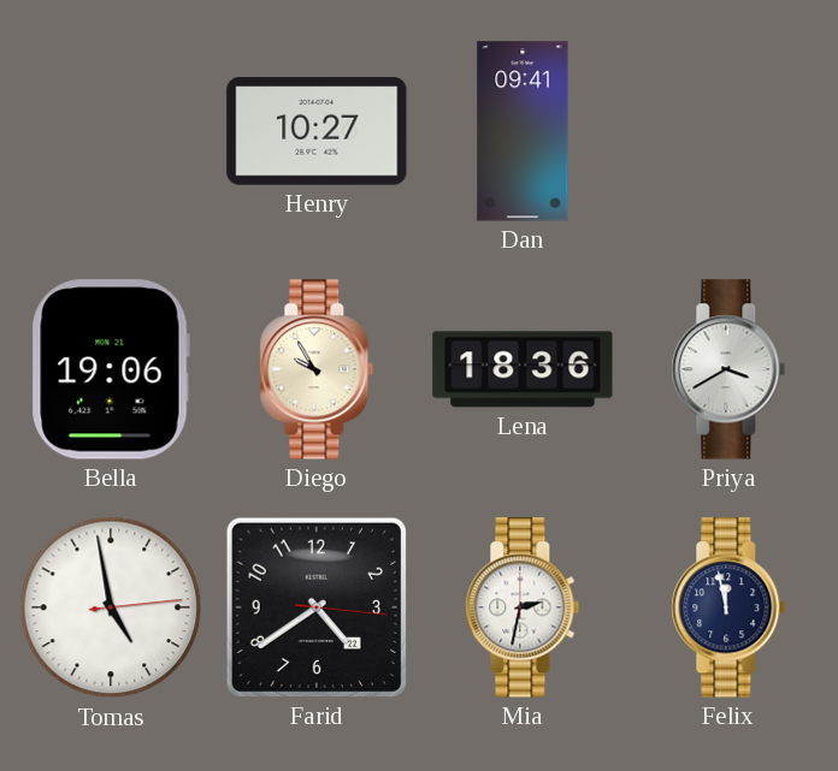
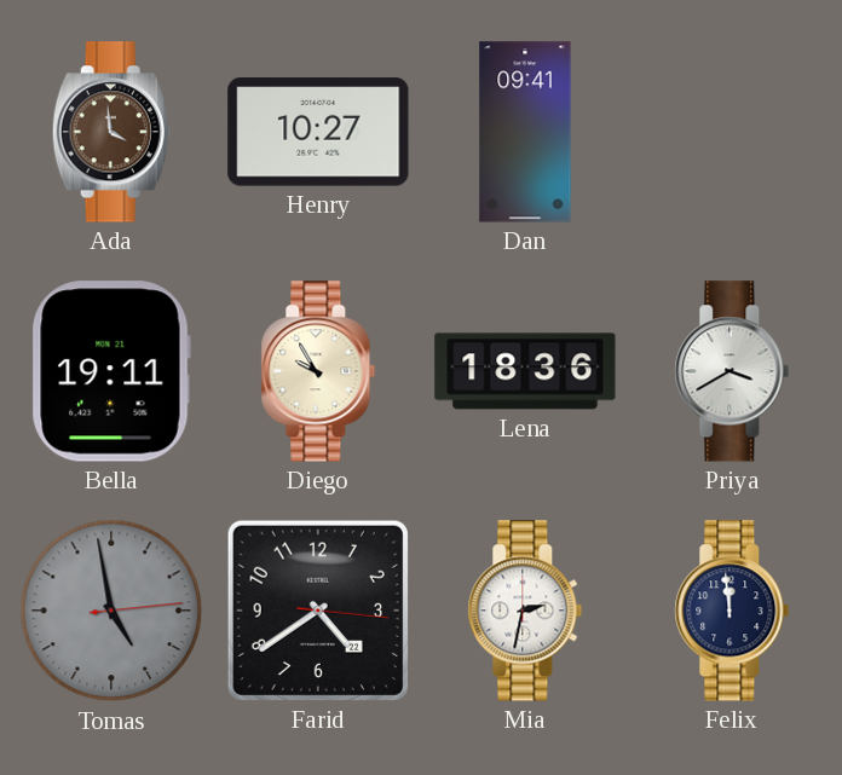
Ada: none -> 3:59 (111, 132)
Bella: 19:06 -> 19:11 (111, 371)
Tomas dial: white -> grey (111, 611)
Felix: 11:58 -> 11:59 (732, 611)
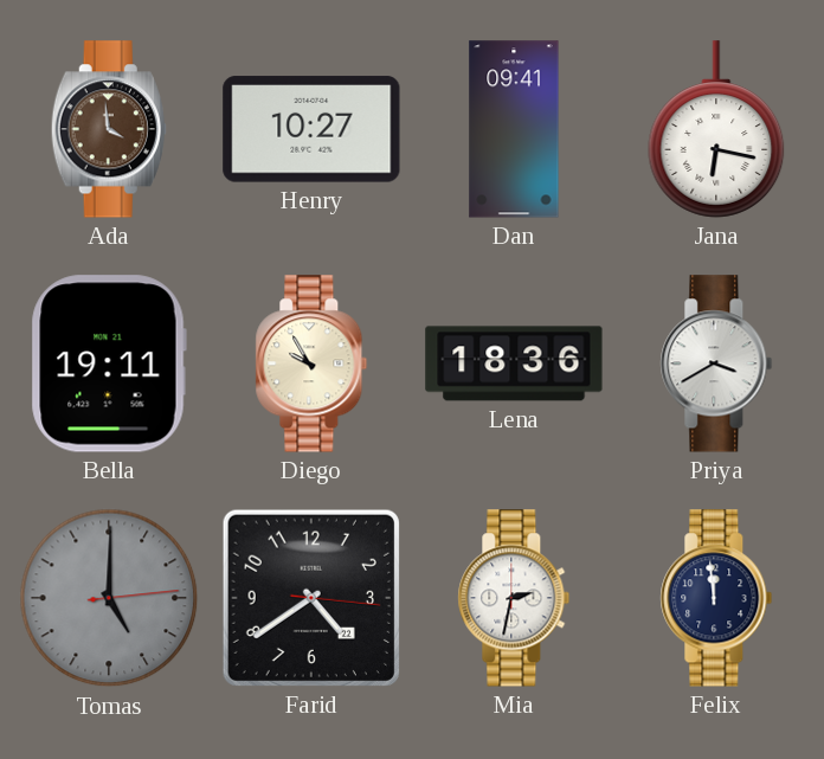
Jana: none -> 6:17 (716, 129)
Tomas: 4:58 -> 5:00 (109, 598)
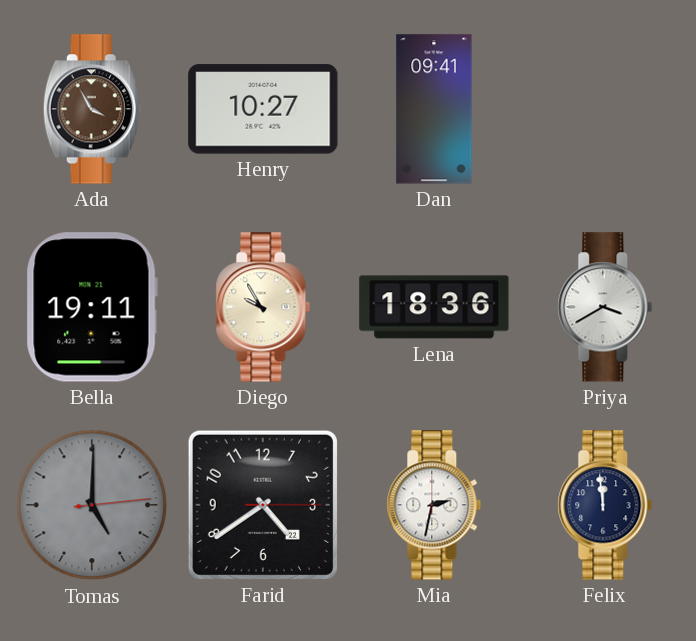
Ada: 3:59 -> 3:55 (92, 109)
Jana: 6:17 -> none (716, 129)
Farid: 4:39:16 -> 4:39:15 (263, 505)
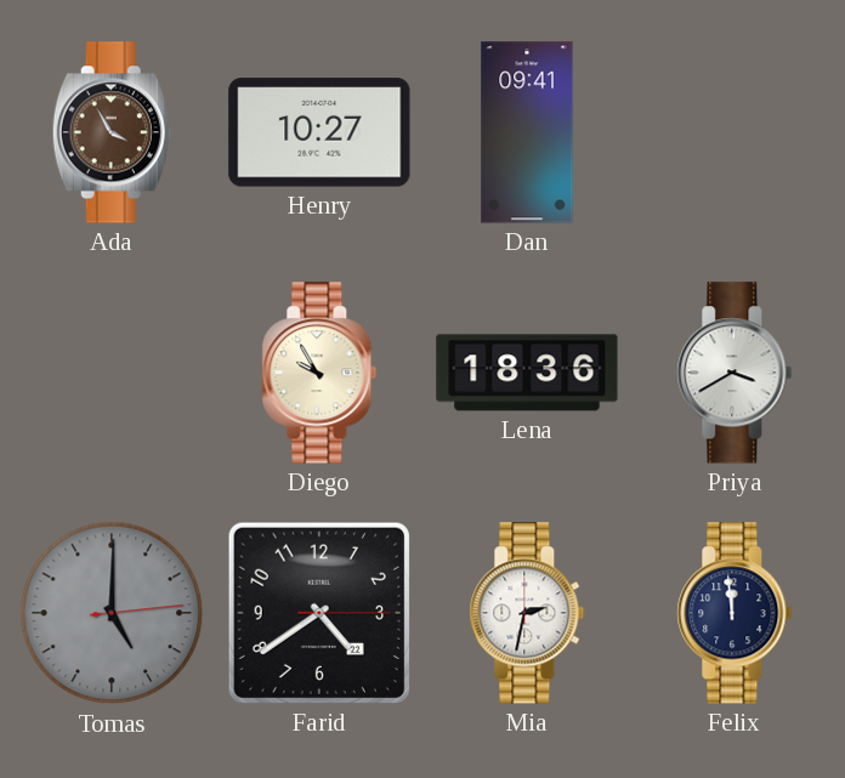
Bella: 19:11 -> none (92, 307)
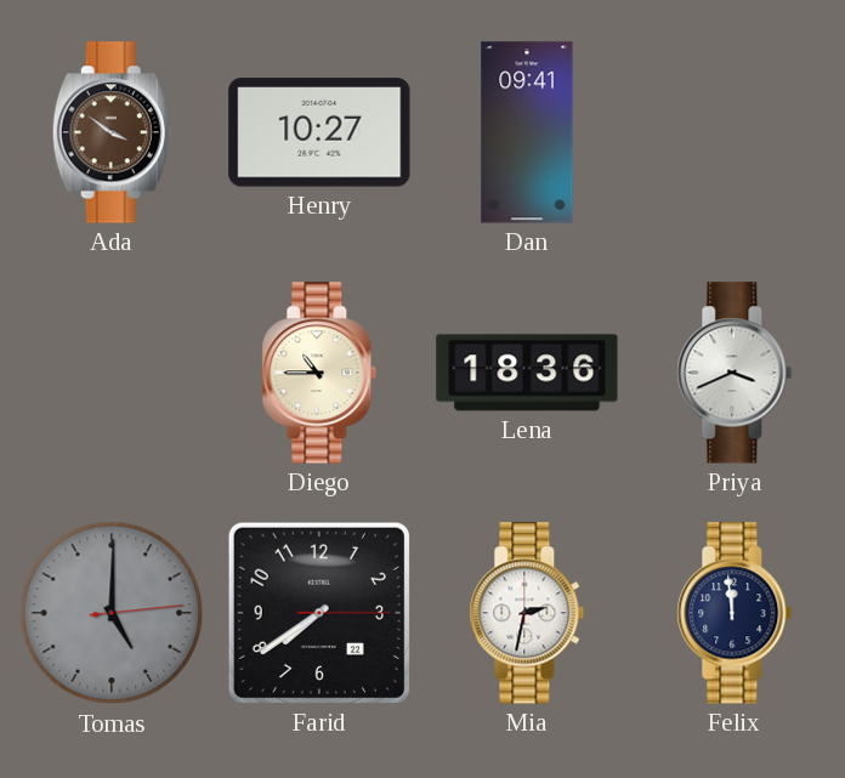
Ada: 3:55 -> 3:51 (112, 132)
Diego: 9:55 -> 10:45 (319, 373)
Priya: 3:40 -> 3:41 (735, 373)
Farid: 4:39 -> 7:39 (319, 613)
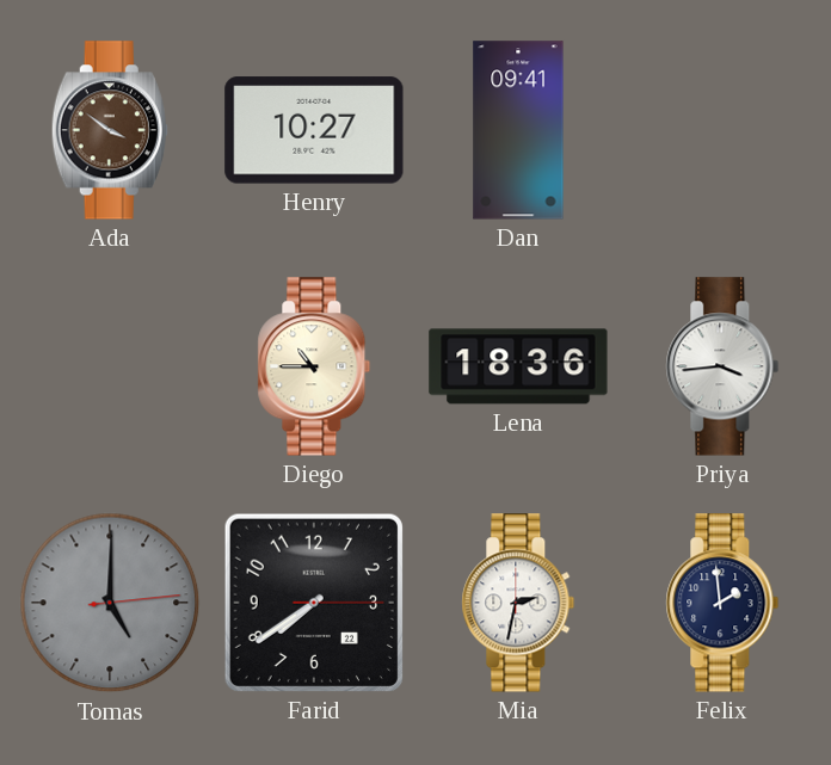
Priya: 3:41 -> 3:44 (722, 366)
Felix: 11:59 -> 1:59 (722, 603)
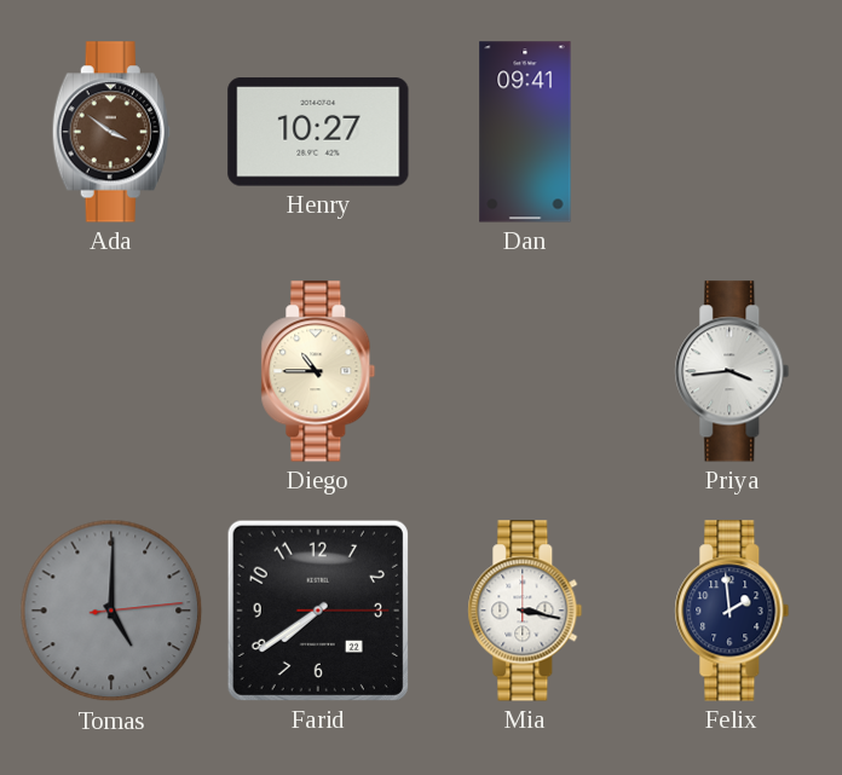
Lena: 18:36 -> none (518, 366)
Mia: 2:32 -> 3:17 (525, 611)
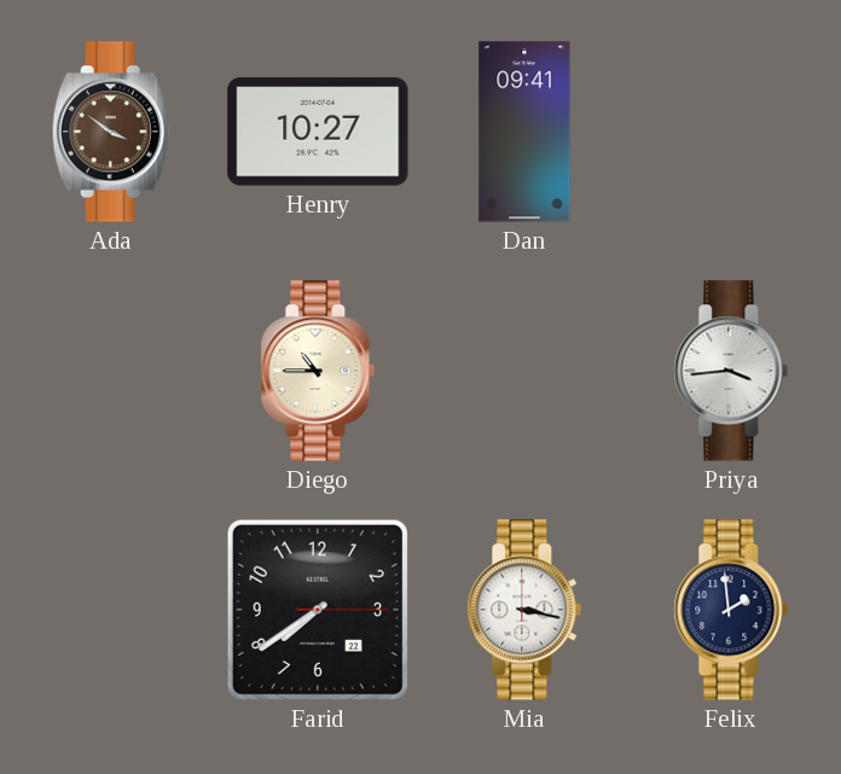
Tomas: 5:00 -> none (111, 611)
